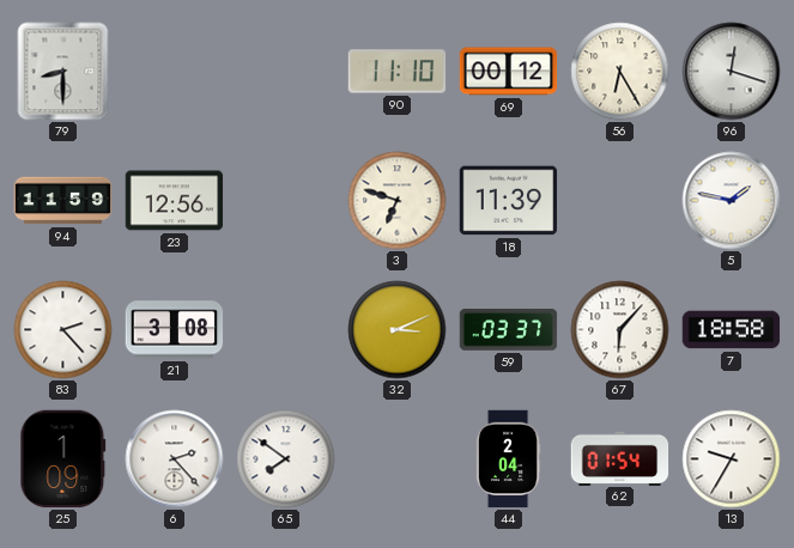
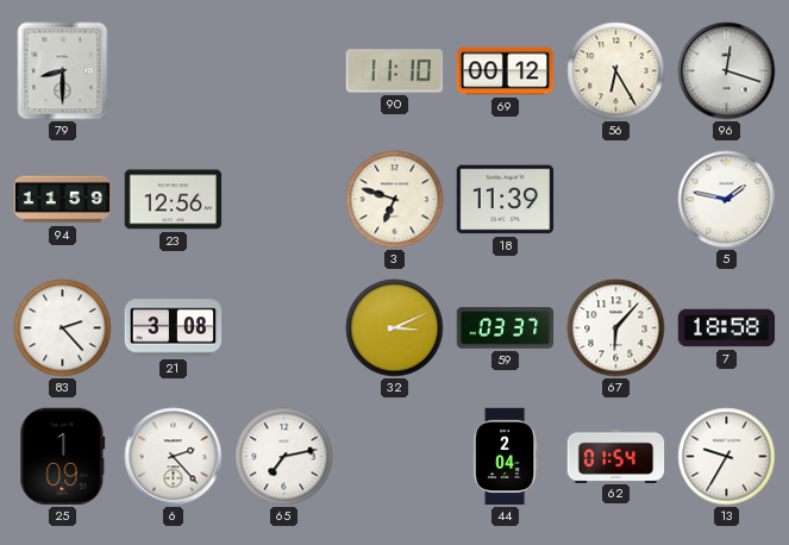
65: 7:51 -> 7:13 (284, 457)
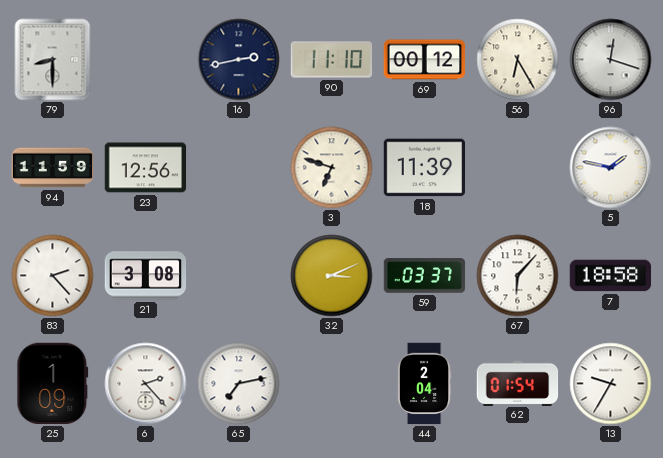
16: none -> 2:43 (239, 60)
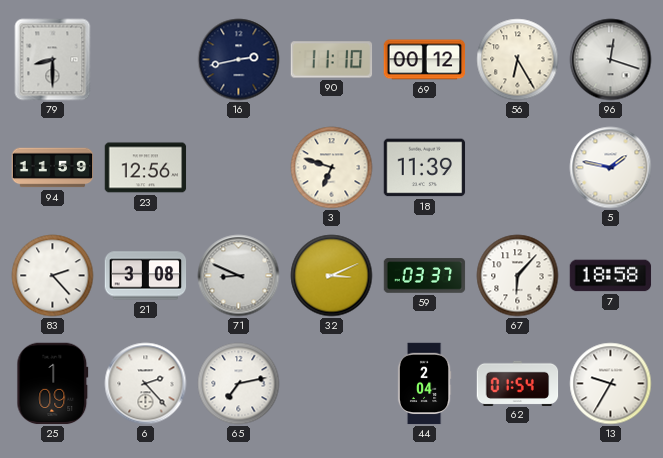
71: none -> 8:49 (239, 276)
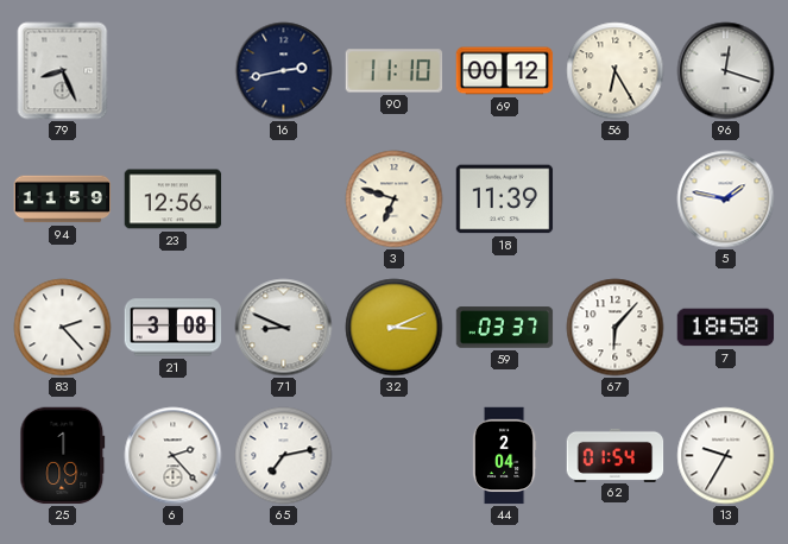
79: 8:30 -> 8:26 (63, 71)
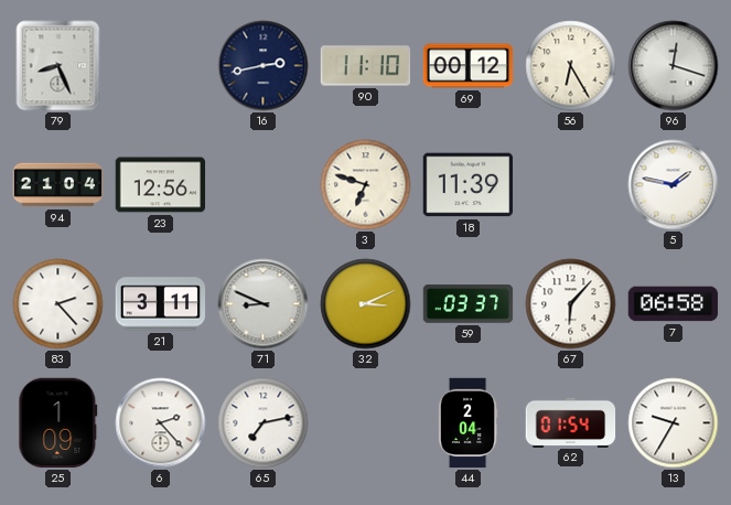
94: 11:59 -> 21:04 (58, 185)
21: 3:08 -> 3:11 (161, 304)
7: 18:58 -> 06:58 (674, 304)
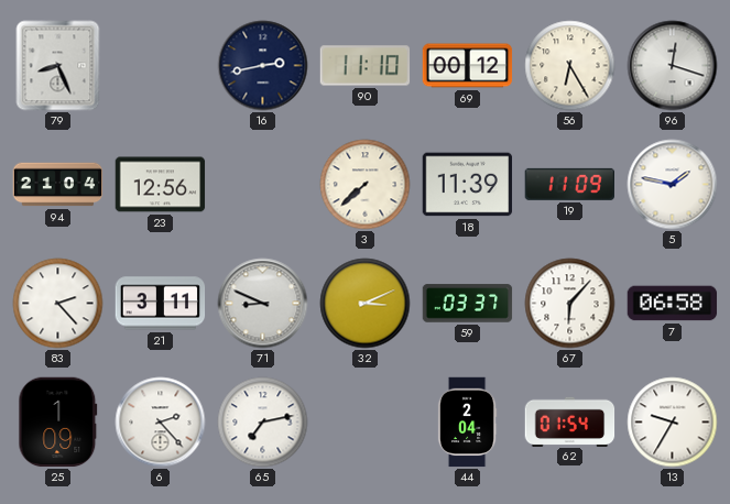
3: 6:48 -> 7:38 (366, 185)
19: none -> 11:09 (569, 184)
